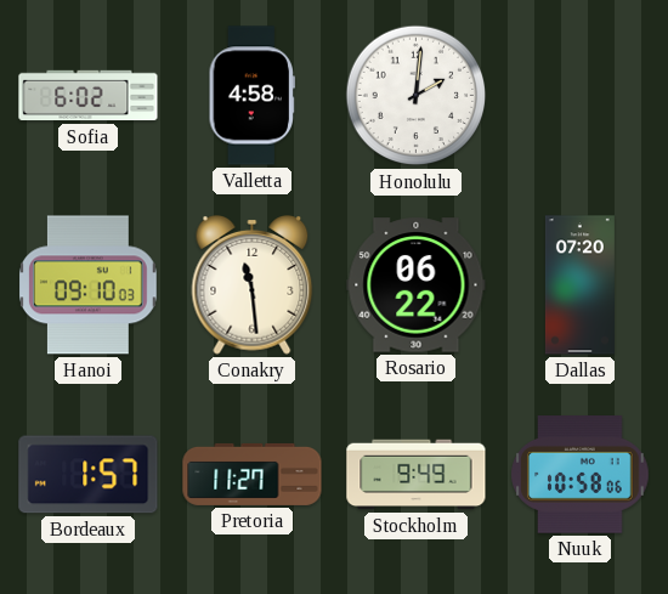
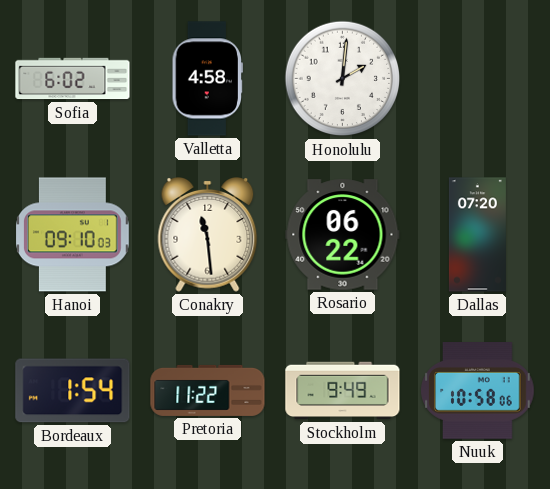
Bordeaux: 1:57 -> 1:54 (73, 391)
Pretoria: 11:27 -> 11:22 (208, 390)
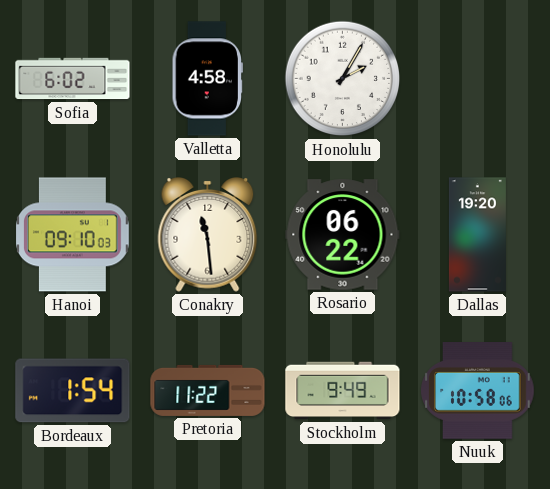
Honolulu: 2:01 -> 2:05 (343, 79)
Dallas: 07:20 -> 19:20 (477, 235)
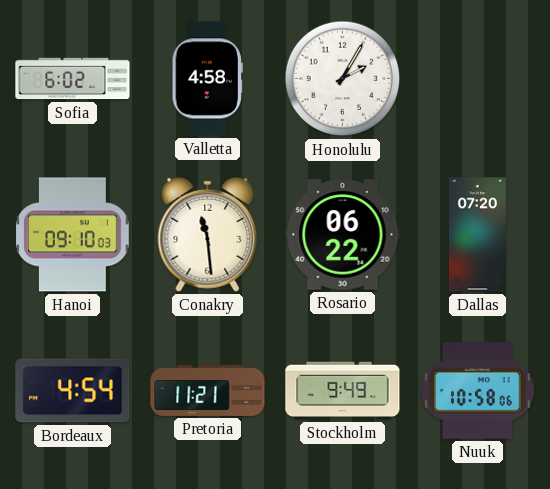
Dallas: 19:20 -> 07:20 (477, 235)
Bordeaux: 1:54 -> 4:54 (73, 391)
Pretoria: 11:22 -> 11:21 (208, 390)
